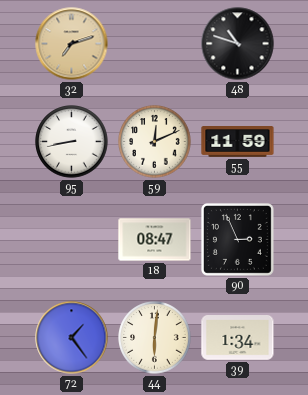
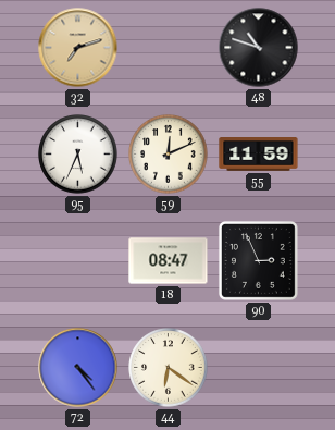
95: 8:43 -> 5:34 (78, 155)
72: 1:24 -> 4:24 (78, 368)
44: 6:01 -> 6:21 (169, 368)
39: 1:34 -> none (238, 338)
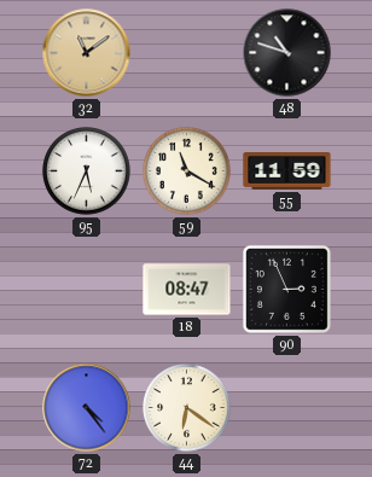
32: 7:12 -> 11:09 (87, 53)
59: 12:11 -> 11:20 (187, 171)
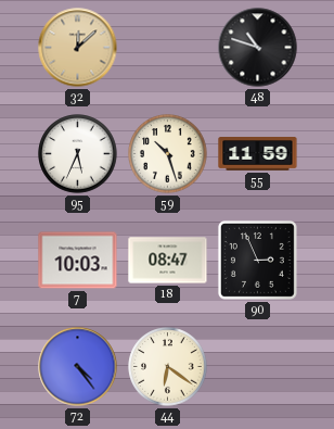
32: 11:09 -> 12:08 (78, 48)
59: 11:20 -> 10:27 (168, 154)
7: none -> 10:03 (78, 261)
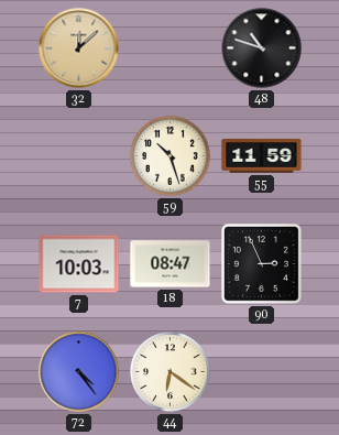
95: 5:34 -> none (78, 154)
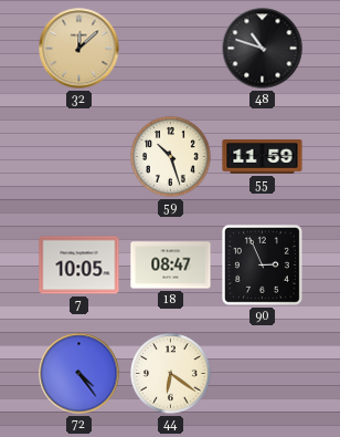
7: 10:03 -> 10:05 (79, 266)
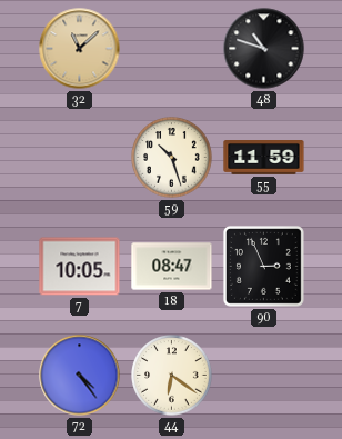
32: 12:08 -> 11:08 (80, 49)
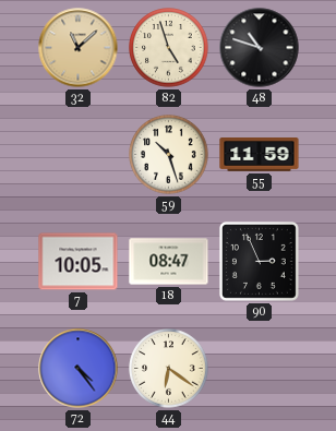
82: none -> 4:57 (169, 48)
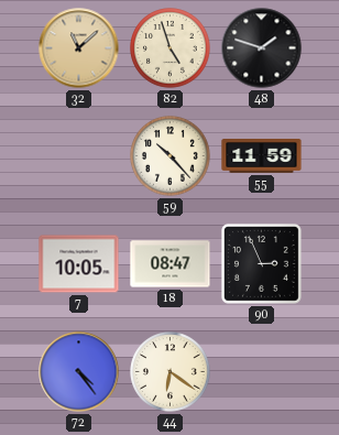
48: 10:48 -> 1:48 (262, 48)
59: 10:27 -> 10:23 (171, 156)
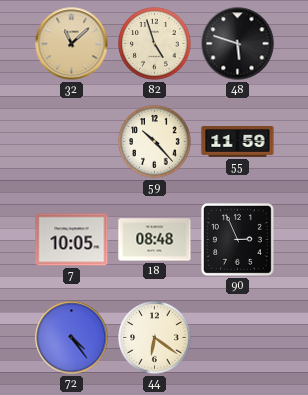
48: 1:48 -> 5:48 (238, 44)
18: 08:47 -> 08:48 (155, 240)
